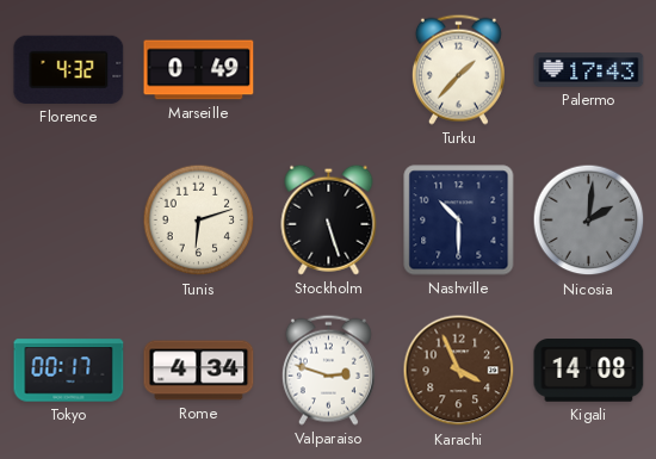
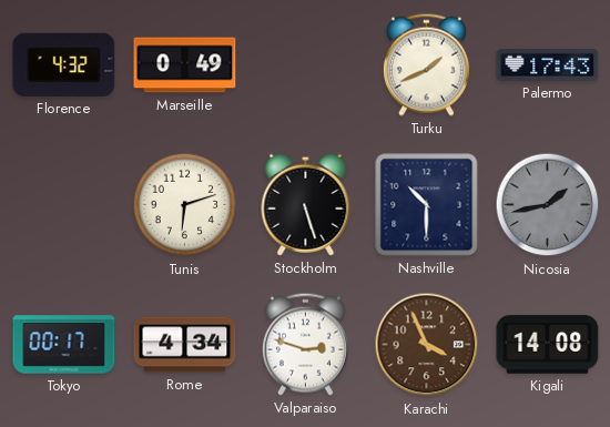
Turku: 1:37 -> 1:41 (426, 64)
Nicosia: 2:01 -> 1:43 (548, 205)
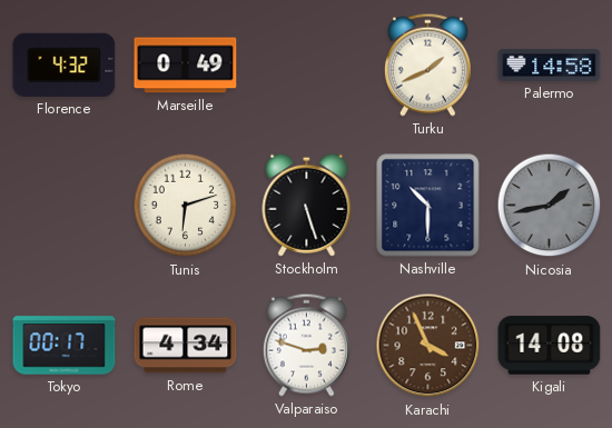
Palermo: 17:43 -> 14:58 (550, 66)
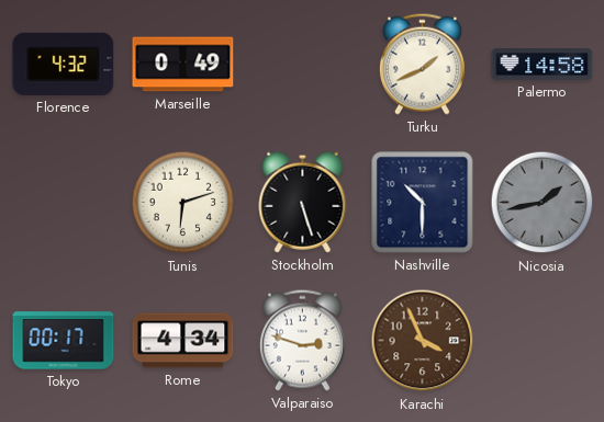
Kigali: 14:08 -> none (550, 346)
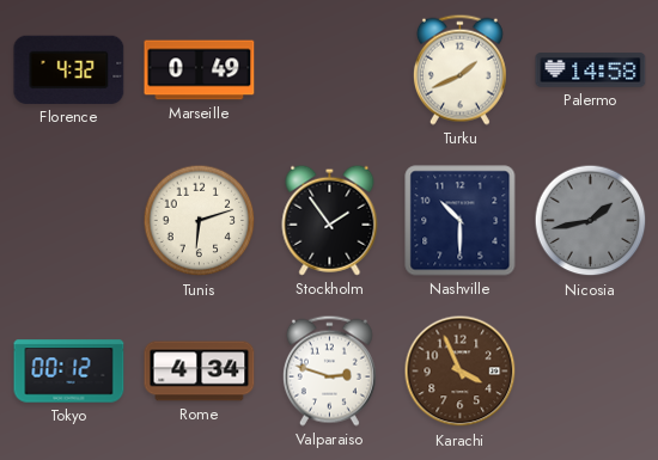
Stockholm: 5:27 -> 1:54 (330, 220)
Tokyo: 00:17 -> 00:12 (69, 372)
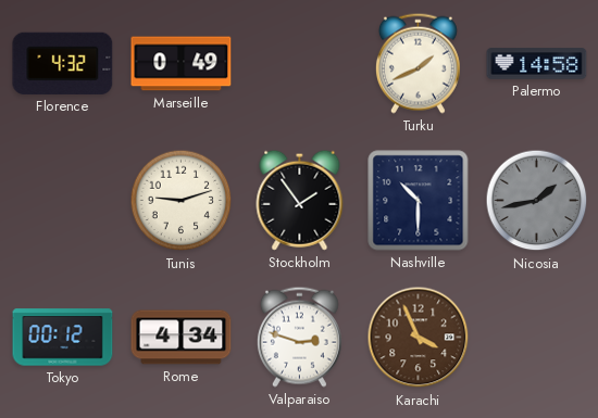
Tunis: 6:12 -> 9:12 (182, 201)
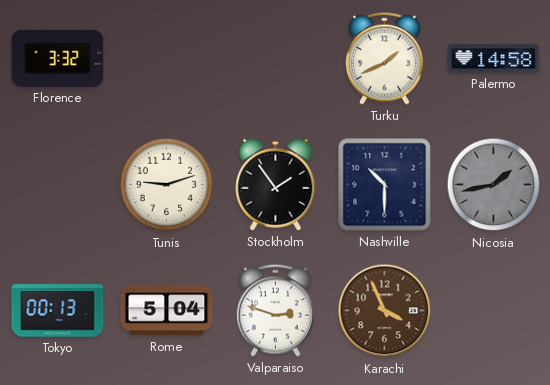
Florence: 4:32 -> 3:32 (58, 58)
Marseille: 0:49 -> none (182, 64)
Tokyo: 00:12 -> 00:13 (58, 311)
Rome: 4:34 -> 5:04 (167, 311)
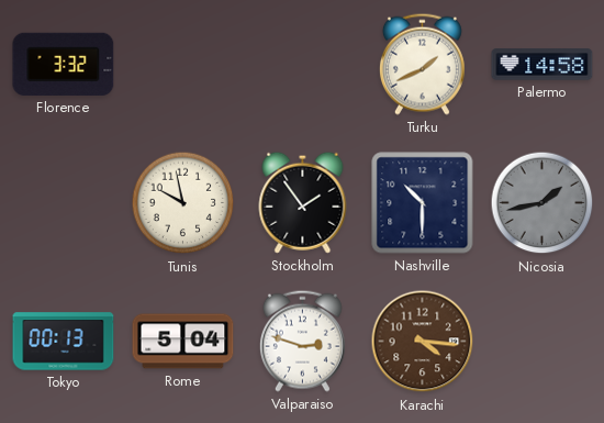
Tunis: 9:12 -> 9:58 (183, 203)
Karachi: 3:56 -> 4:16 (423, 342)
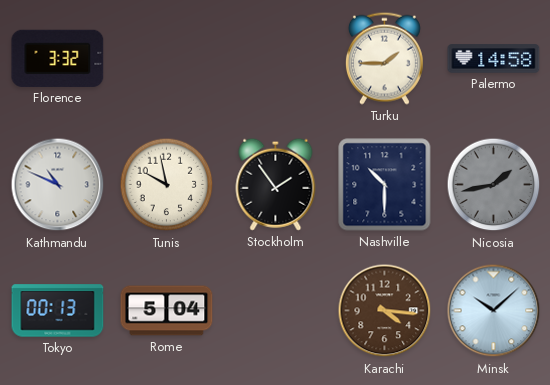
Turku: 1:41 -> 1:45 (384, 58)
Kathmandu: none -> 10:49 (58, 185)
Valparaiso: 2:48 -> none (302, 341)
Minsk: none -> 10:08 (494, 311)
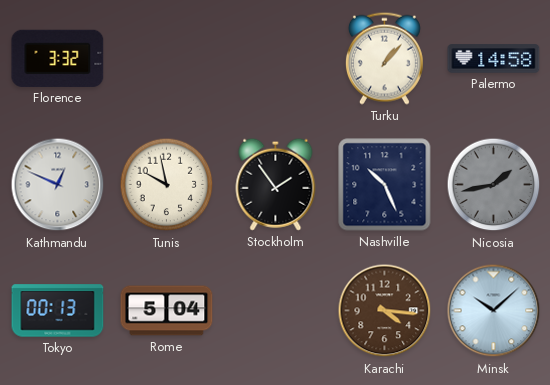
Turku: 1:45 -> 1:07 (384, 58)
Kathmandu: 10:49 -> 12:49 (58, 185)
Nashville: 10:30 -> 10:26 (385, 185)
